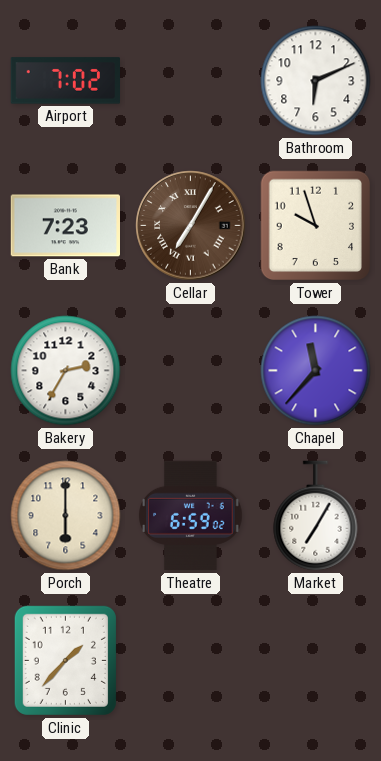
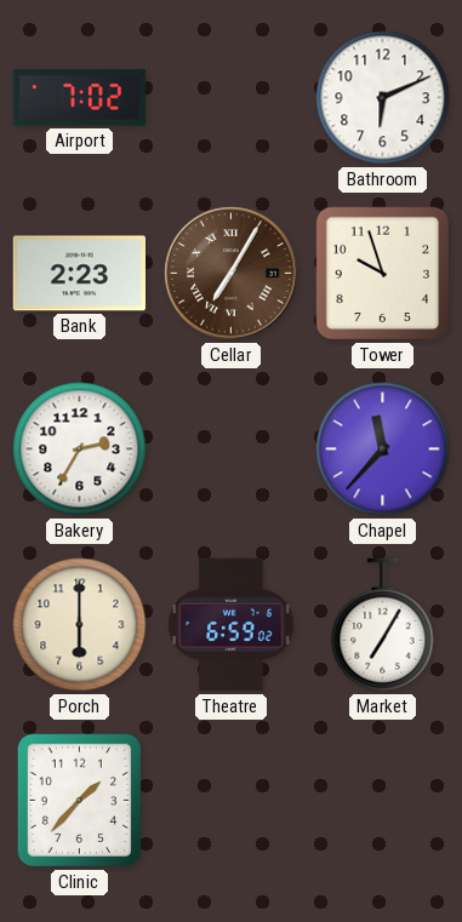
Bank: 7:23 -> 2:23 (79, 274)
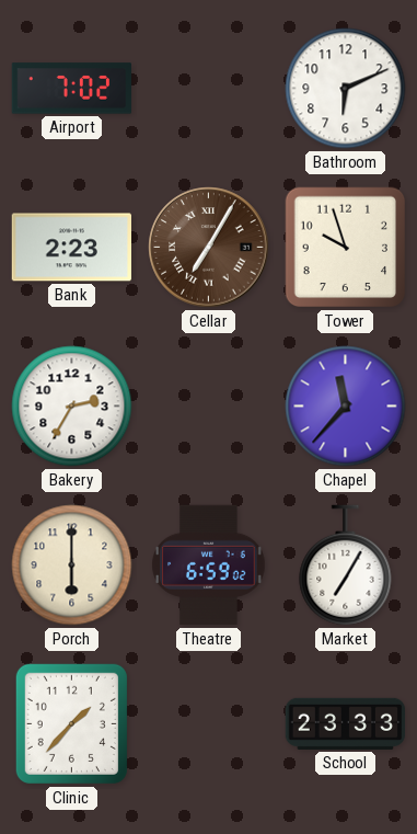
School: none -> 23:33 (346, 723)
